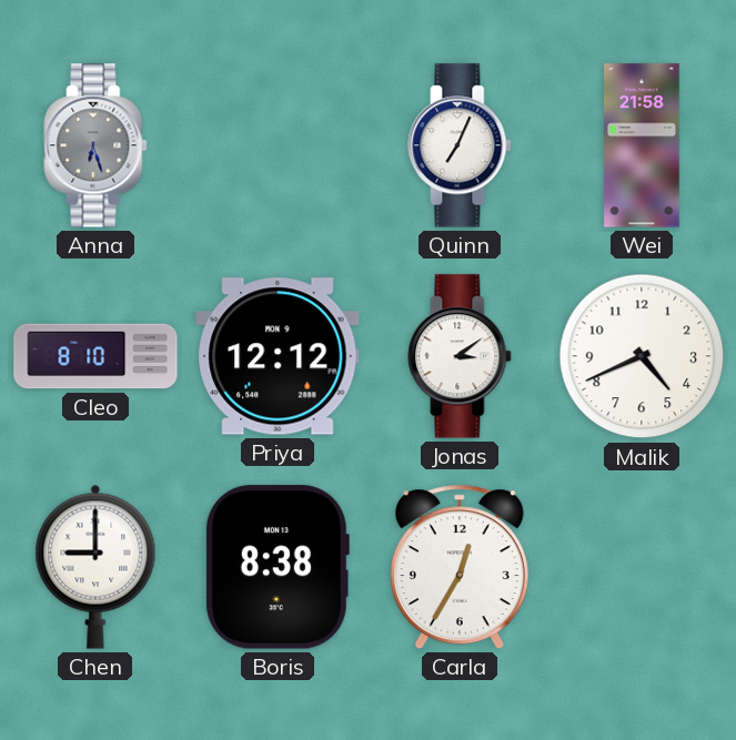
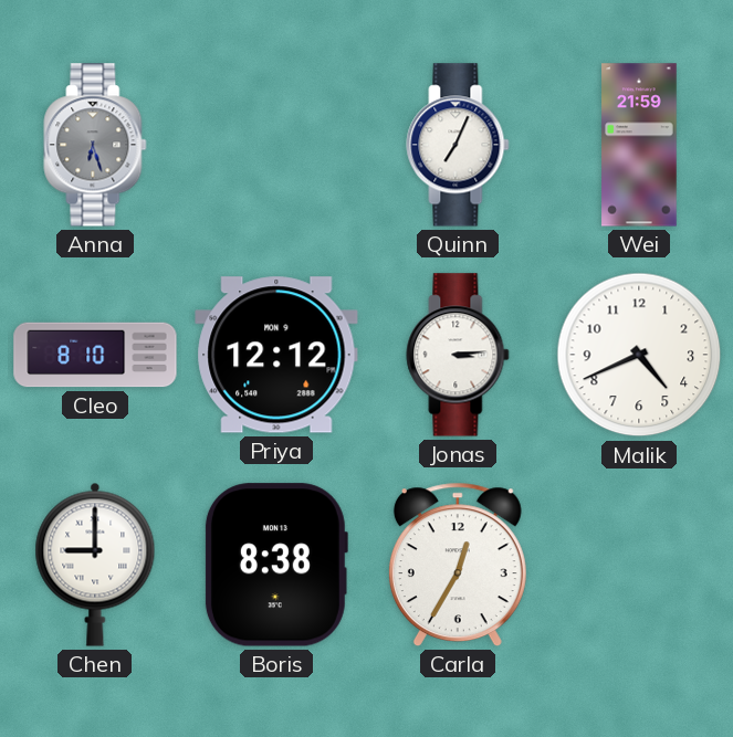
Wei: 21:58 -> 21:59 (639, 145)
Jonas: 3:09 -> 3:14 (458, 355)
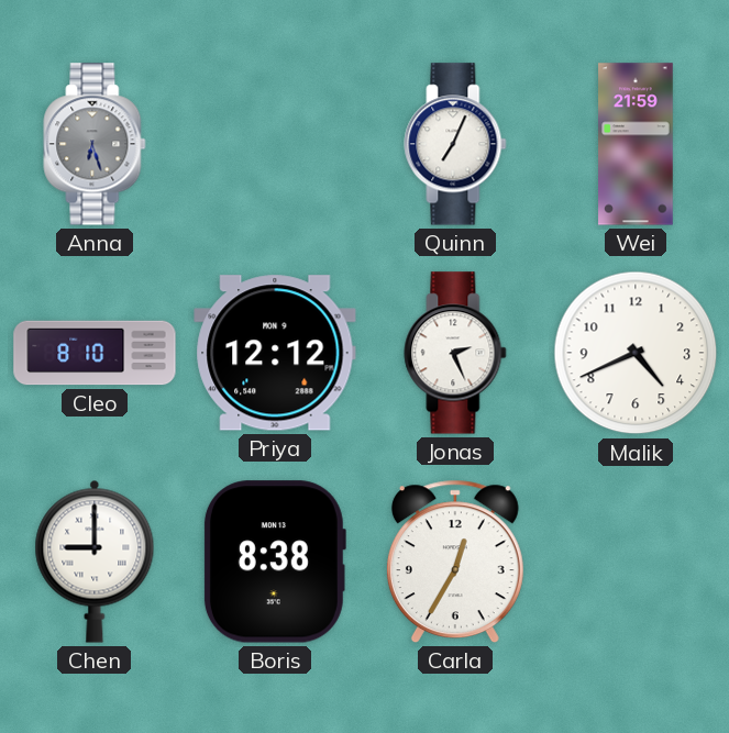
Jonas: 3:14 -> 2:26 (455, 353)
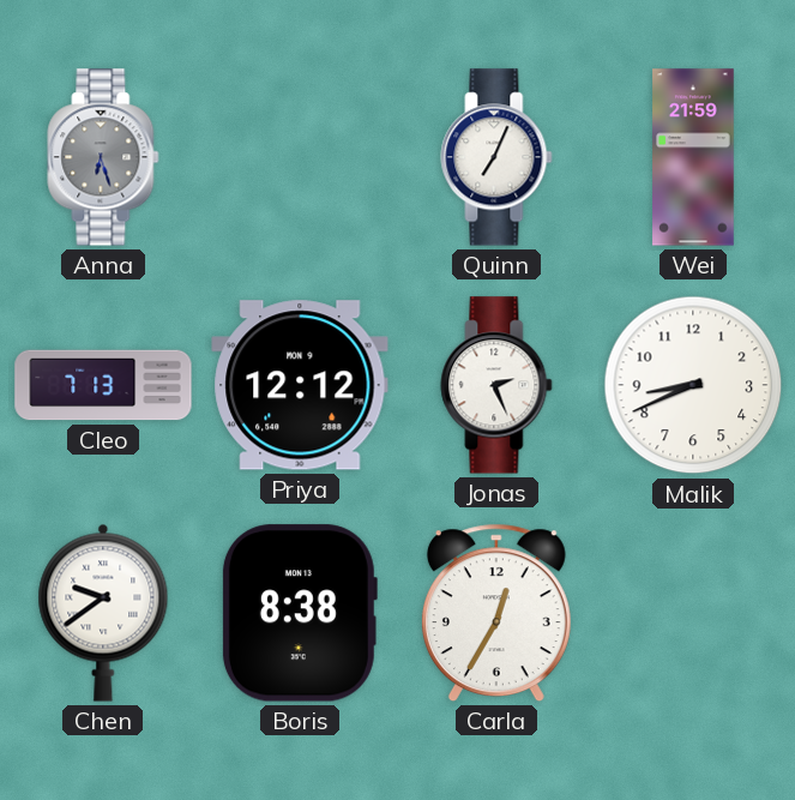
Cleo: 8:10 -> 7:13 (103, 385)
Malik: 4:41 -> 8:41 (693, 385)
Chen: 9:00 -> 9:39 (103, 613)
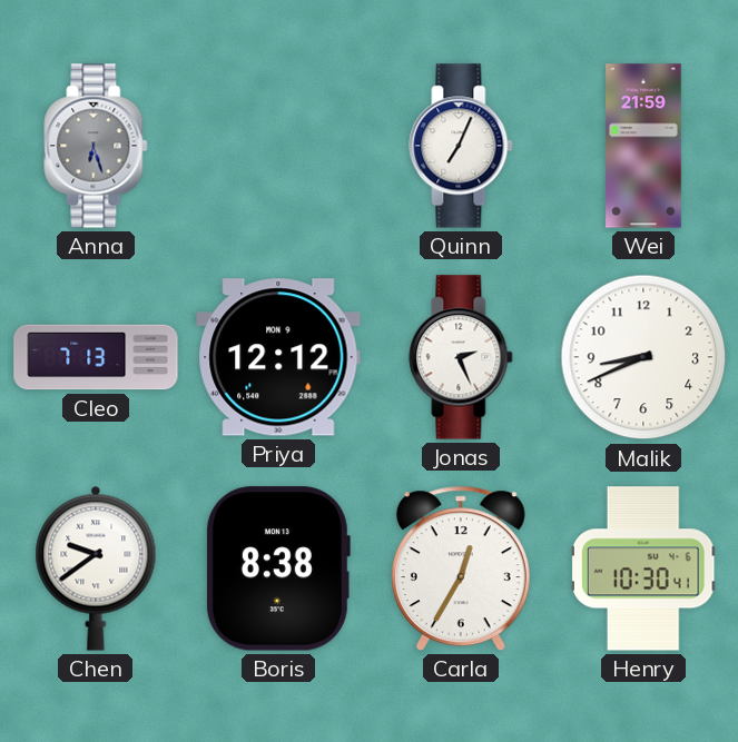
Henry: none -> 10:30 (643, 568)
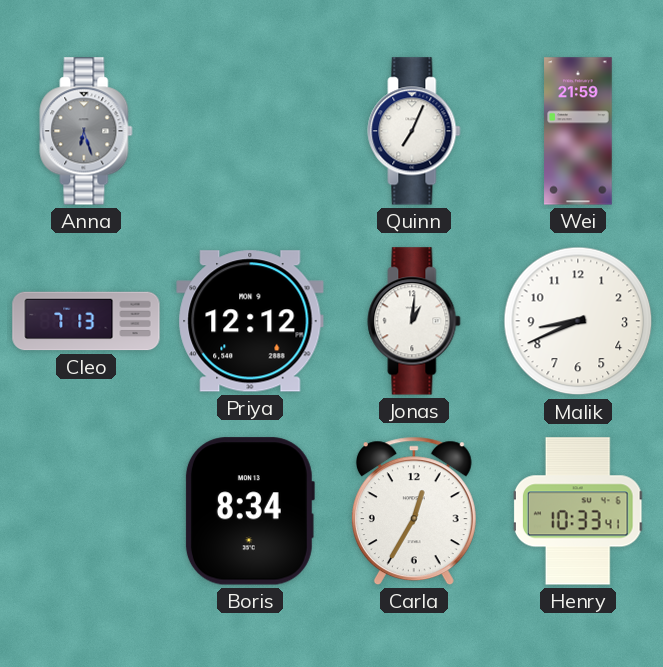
Jonas: 2:26 -> 1:01 (414, 321)
Chen: 9:39 -> none (96, 568)
Boris: 8:38 -> 8:34 (249, 511)
Henry: 10:30 -> 10:33 (578, 511)
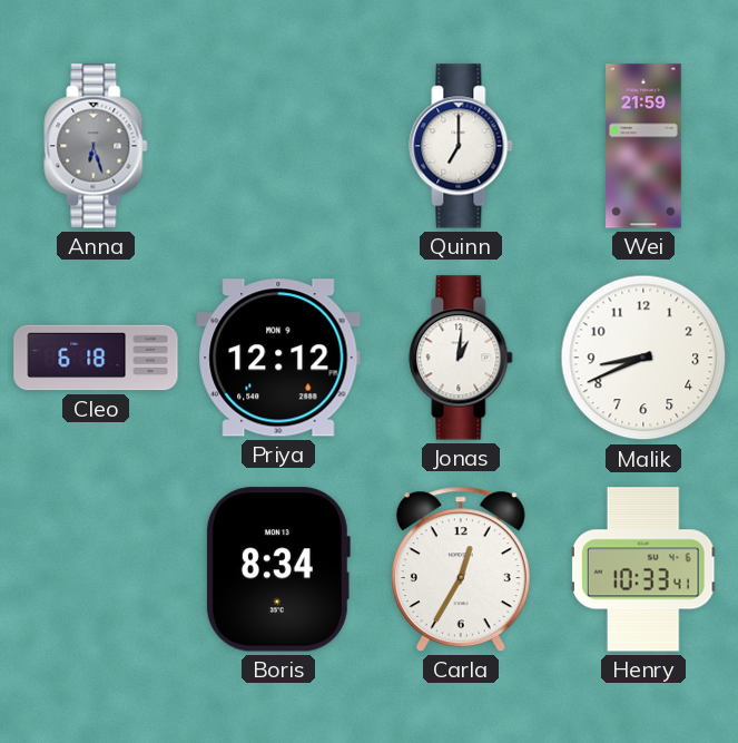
Quinn: 7:04 -> 7:00 (461, 146)
Cleo: 7:13 -> 6:18 (96, 358)
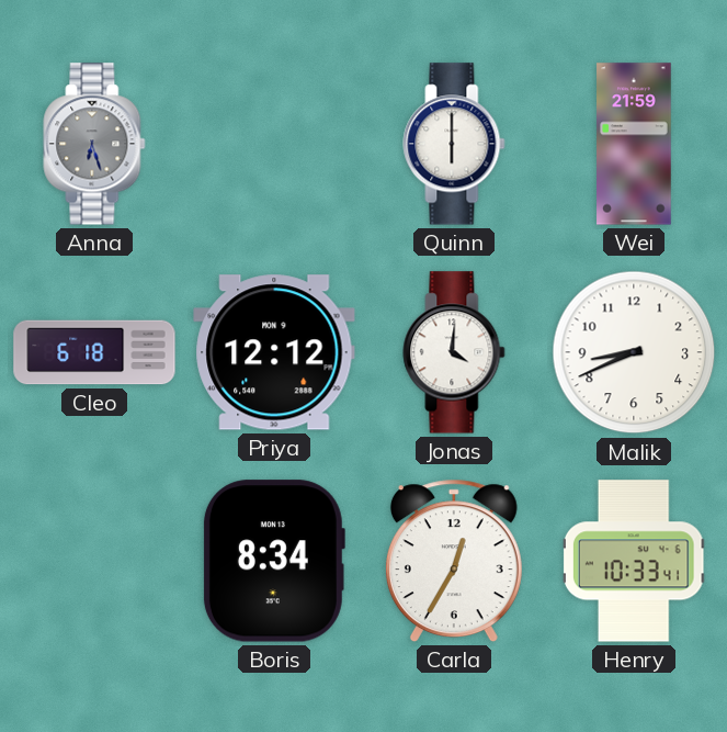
Quinn: 7:00 -> 6:00 (454, 144)
Jonas: 1:01 -> 4:01 (454, 352)
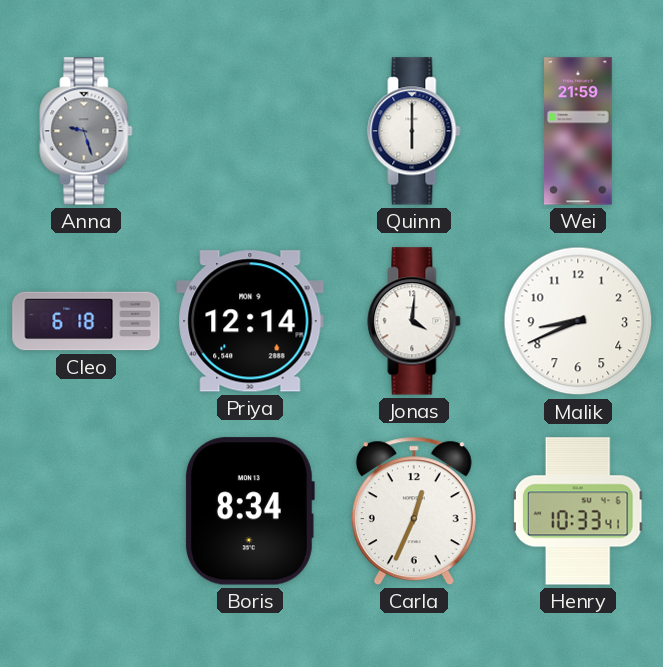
Anna: 6:27 -> 9:27 (86, 131)
Priya: 12:12 -> 12:14 (250, 321)
Carla: 12:35 -> 12:34 (414, 511)
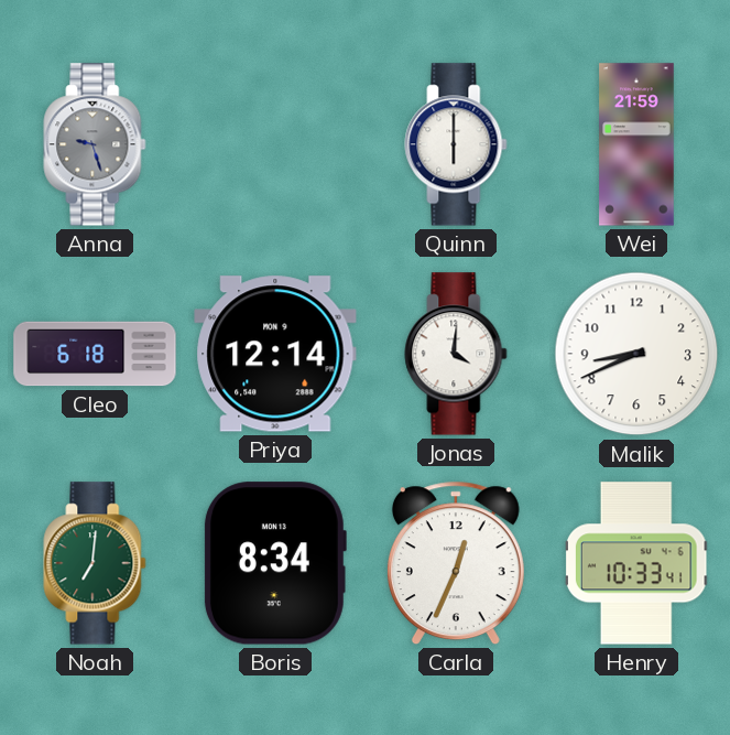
Noah: none -> 7:01 (95, 563)
